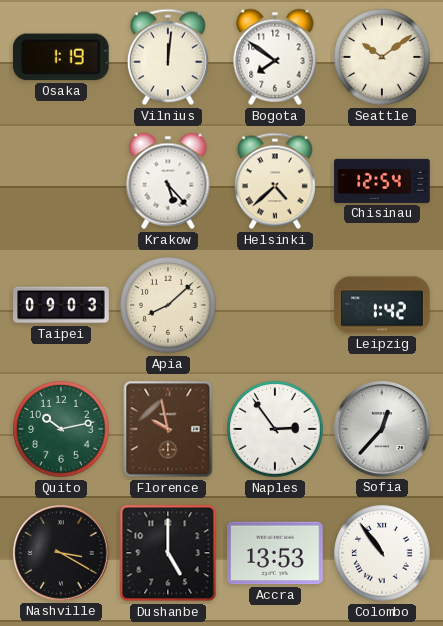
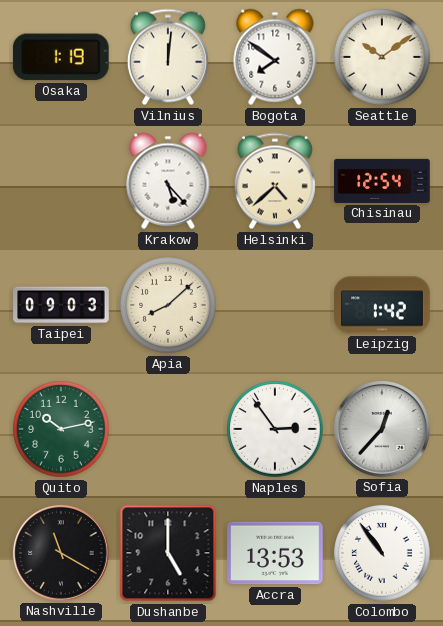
Florence: 9:58 -> none (168, 429)
Nashville: 3:20 -> 11:20 (61, 553)
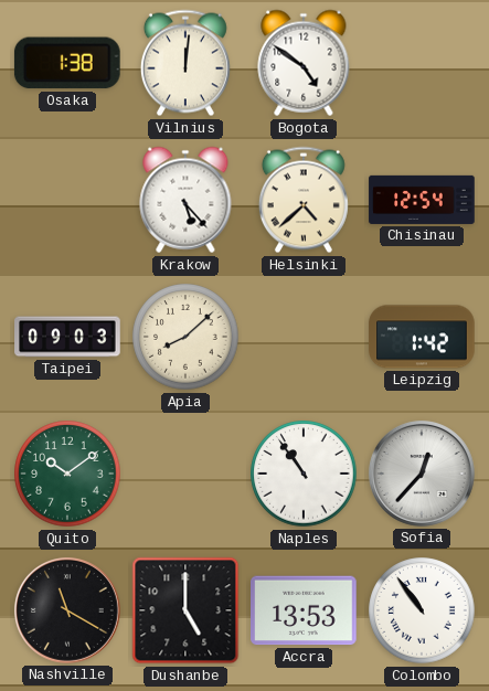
Osaka: 1:19 -> 1:38 (67, 63)
Bogota: 7:51 -> 4:51 (304, 63)
Seattle: 10:09 -> none (382, 57)
Quito: 10:13 -> 10:09 (67, 474)
Naples: 2:54 -> 10:54 (304, 474)
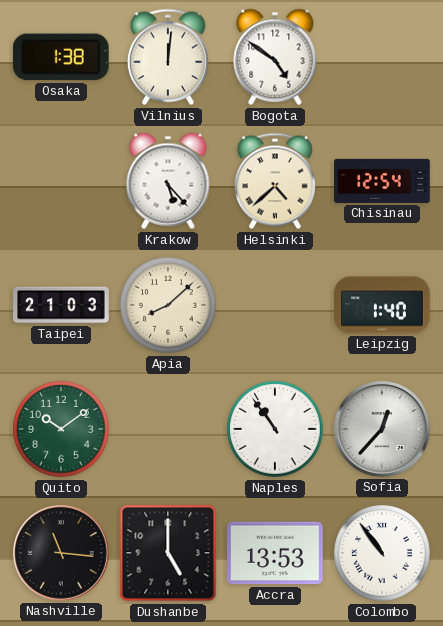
Taipei: 09:03 -> 21:03 (61, 305)
Leipzig: 1:42 -> 1:40 (382, 305)
Nashville: 11:20 -> 11:16 (61, 553)
